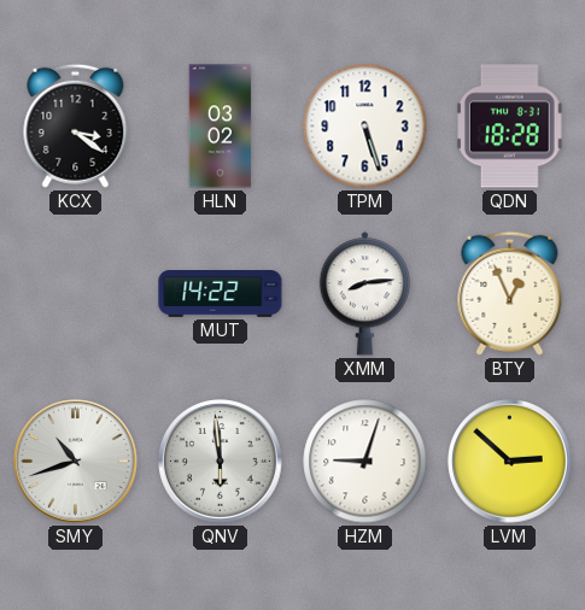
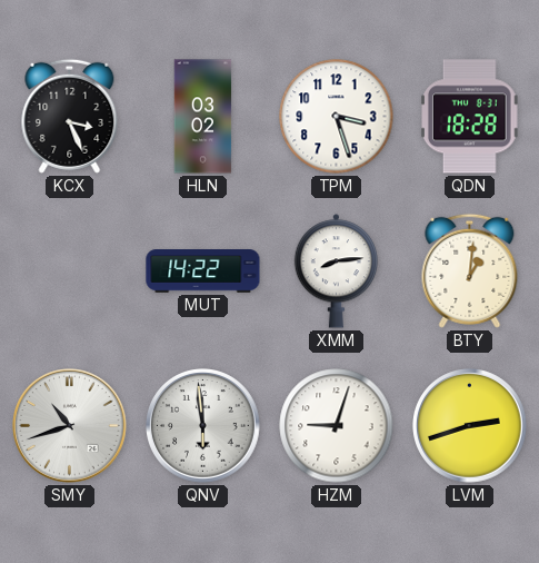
KCX: 3:21 -> 3:26 (70, 116)
TPM: 5:27 -> 3:27 (337, 117)
BTY: 12:56 -> 1:01 (470, 270)
LVM: 2:52 -> 2:42 (470, 426)
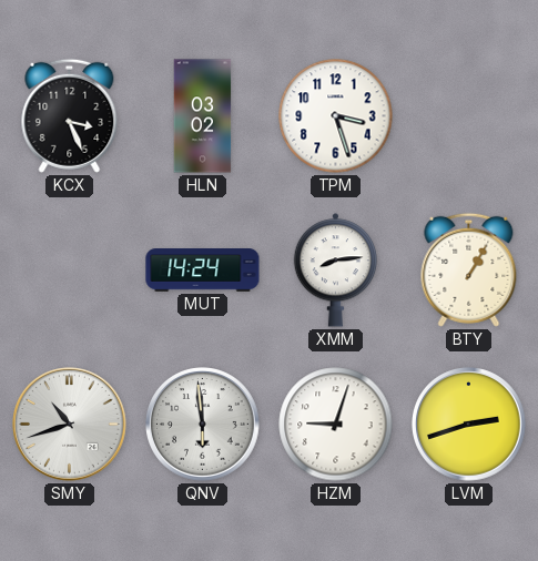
QDN: 18:28 -> none (470, 117)
MUT: 14:22 -> 14:24 (203, 271)
BTY: 1:01 -> 1:05 (469, 269)
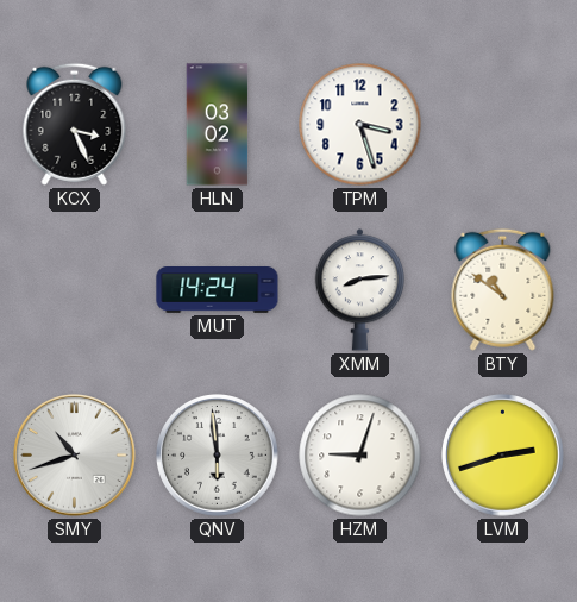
BTY: 1:05 -> 10:51 (503, 289)
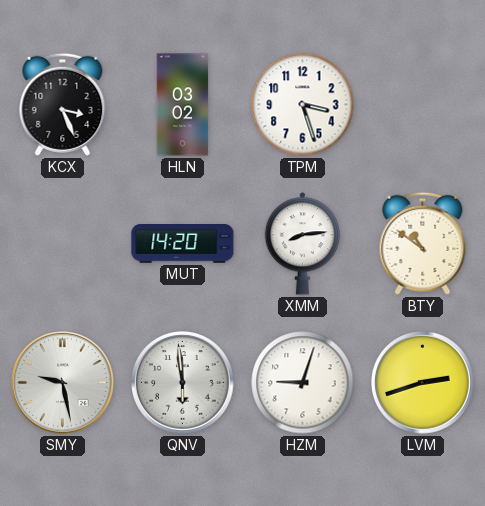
MUT: 14:24 -> 14:20 (183, 244)
SMY: 10:42 -> 9:28 (63, 383)
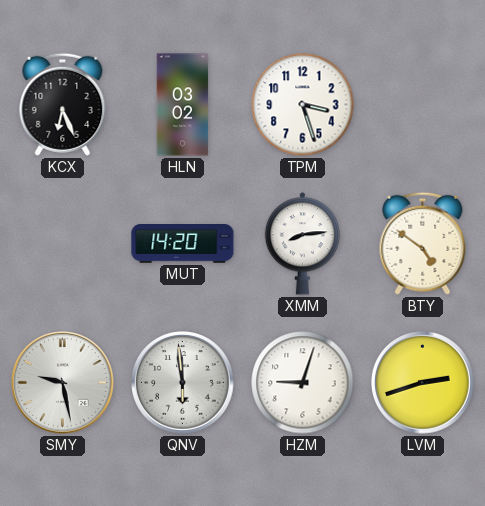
KCX: 3:26 -> 6:26 (63, 104)
BTY: 10:51 -> 4:51 (423, 243)
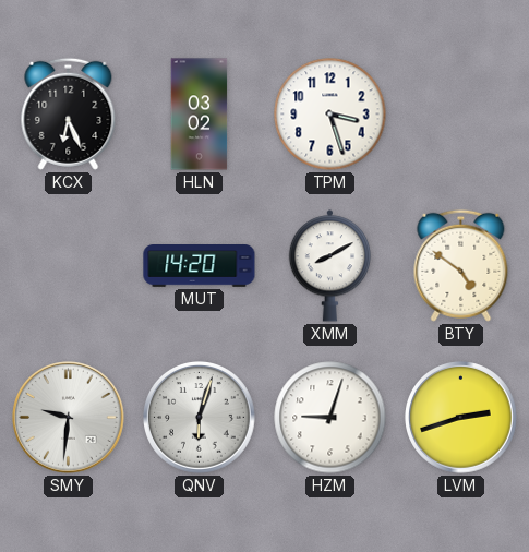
XMM: 8:14 -> 8:10 (330, 266)
SMY: 9:28 -> 9:31 (69, 418)
QNV: 5:59 -> 6:03 (200, 418)
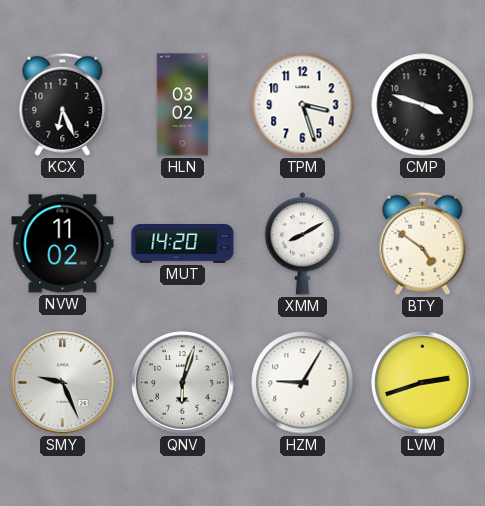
CMP: none -> 3:48 (423, 105)
NVW: none -> 11:02 (63, 244)
SMY: 9:31 -> 9:26 (63, 383)
HZM: 9:03 -> 9:05 (303, 383)
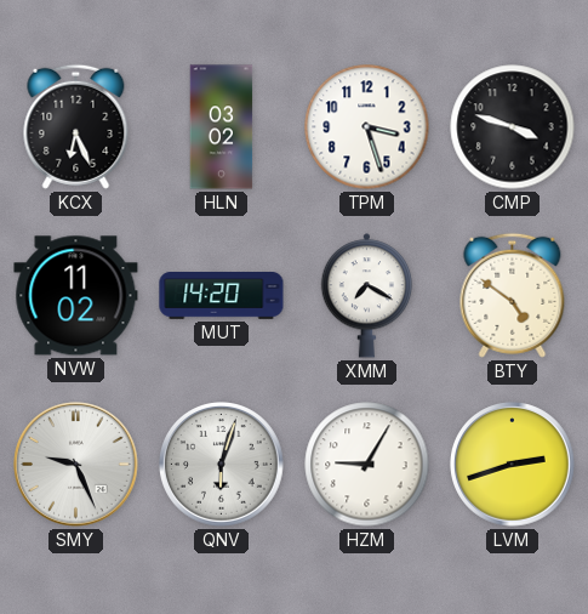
XMM: 8:10 -> 7:20 (367, 296)
